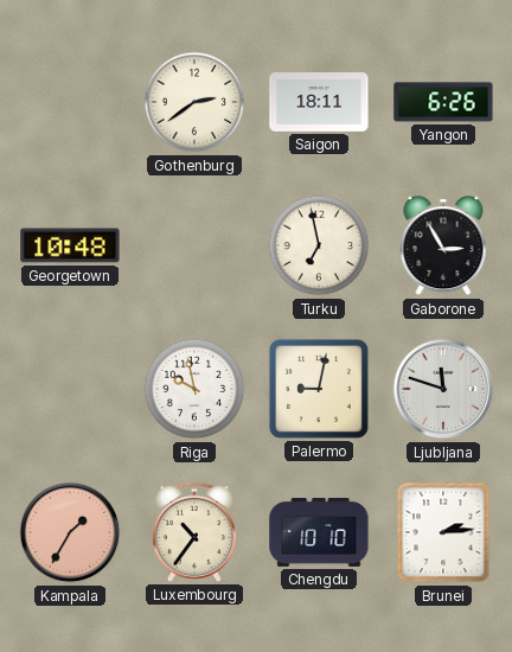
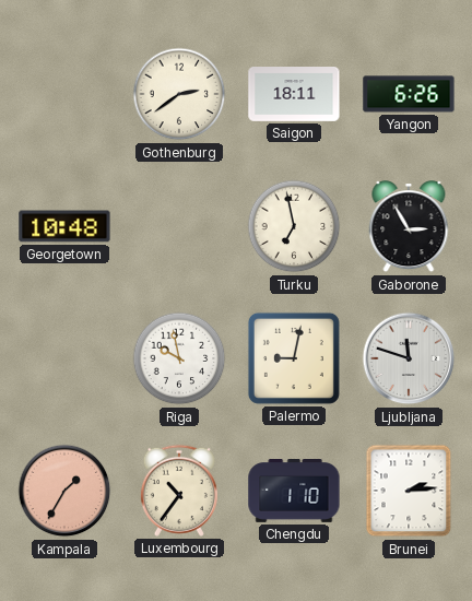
Chengdu: 10:10 -> 1:10 (294, 492)
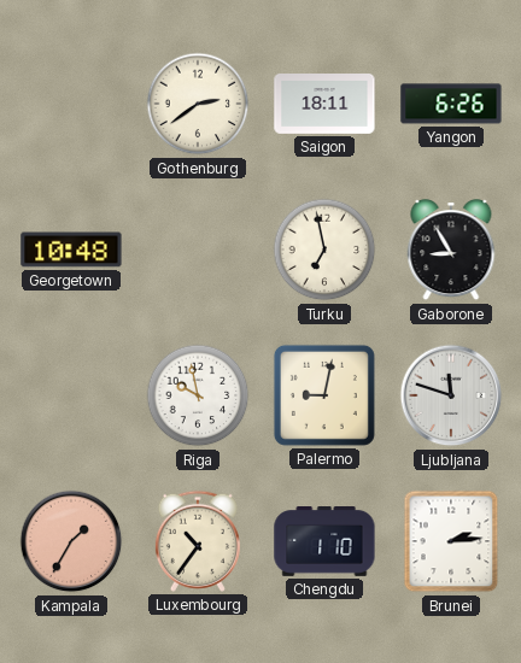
Gaborone: 2:55 -> 8:55 (451, 251)
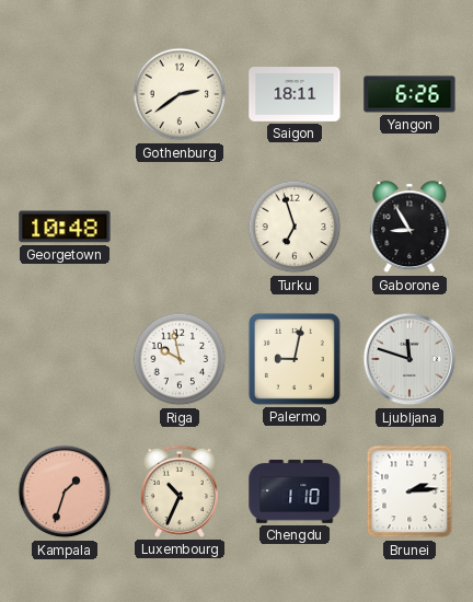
Turku: 6:58 -> 6:57 (295, 227)
Kampala: 1:35 -> 1:33 (65, 491)
Luxembourg: 10:36 -> 10:34 (180, 491)
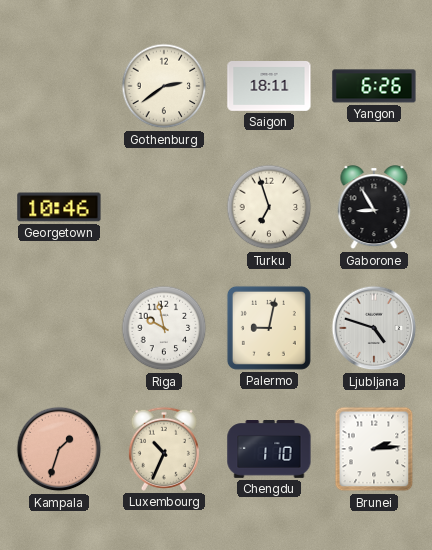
Georgetown: 10:48 -> 10:46 (59, 207)
Ljubljana: 11:48 -> 4:48 (374, 328)
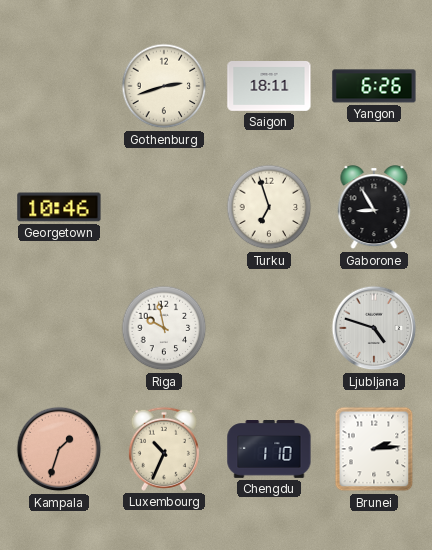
Gothenburg: 2:39 -> 2:42 (164, 86)
Palermo: 9:02 -> none (269, 328)
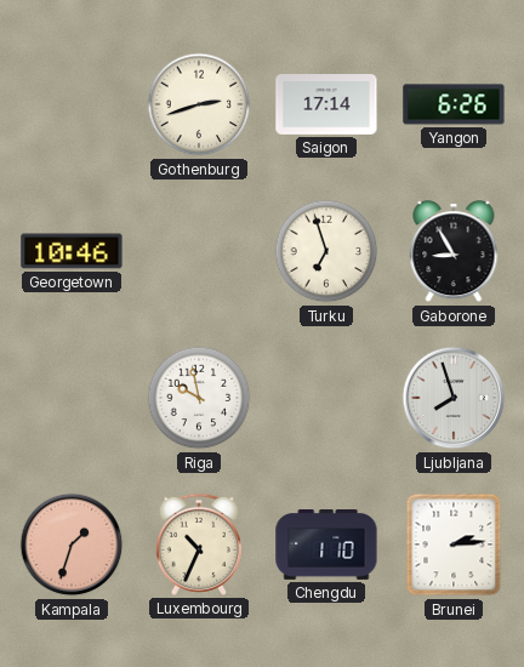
Saigon: 18:11 -> 17:14 (326, 106)
Ljubljana: 4:48 -> 7:57 (454, 398)
